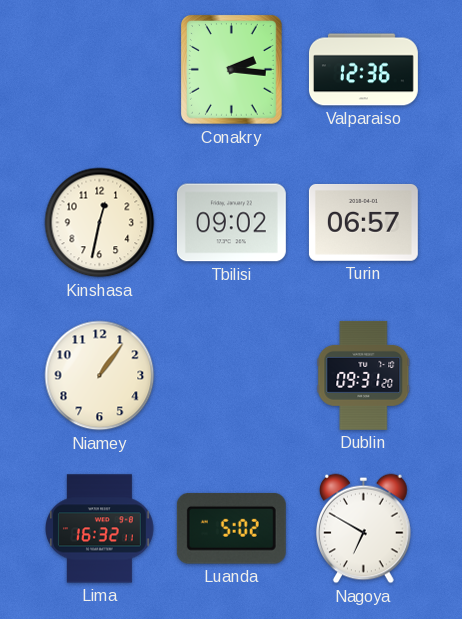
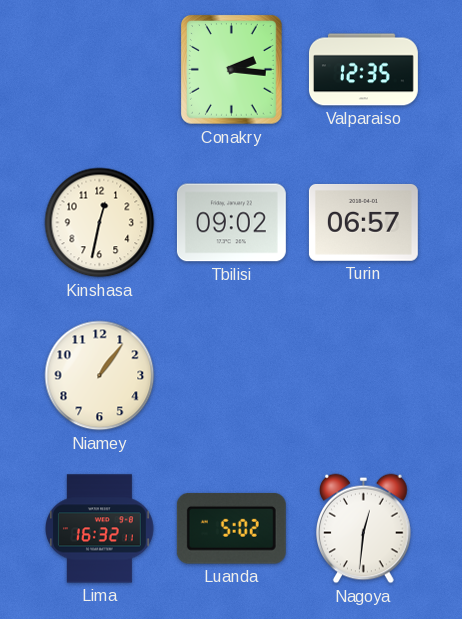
Valparaiso: 12:36 -> 12:35 (363, 70)
Dublin: 09:31 -> none (364, 375)
Nagoya: 6:50 -> 12:31 (364, 529)
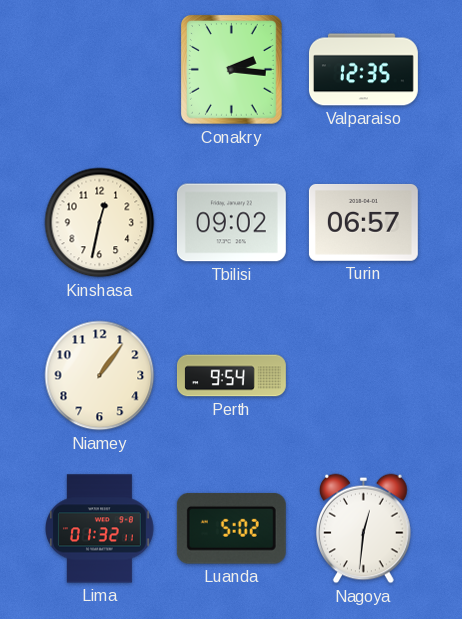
Perth: none -> 9:54 (231, 376)
Lima: 16:32 -> 01:32 (100, 529)
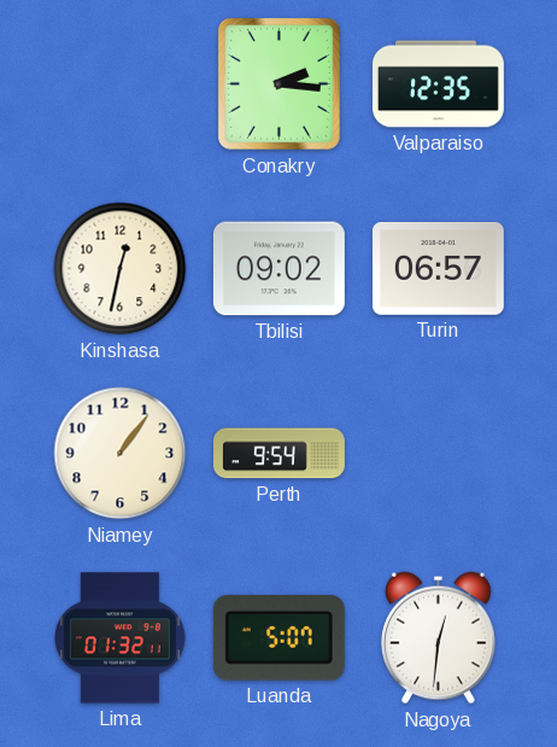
Luanda: 5:02 -> 5:07 (278, 638)
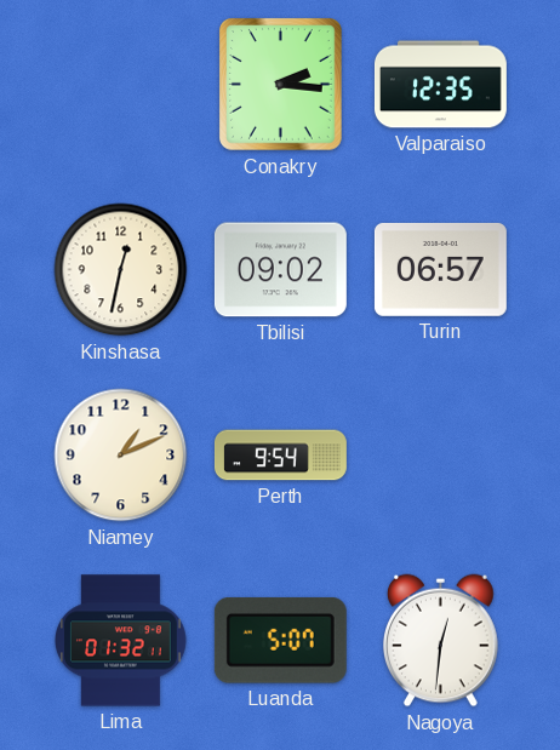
Niamey: 1:06 -> 1:11 (121, 456)
